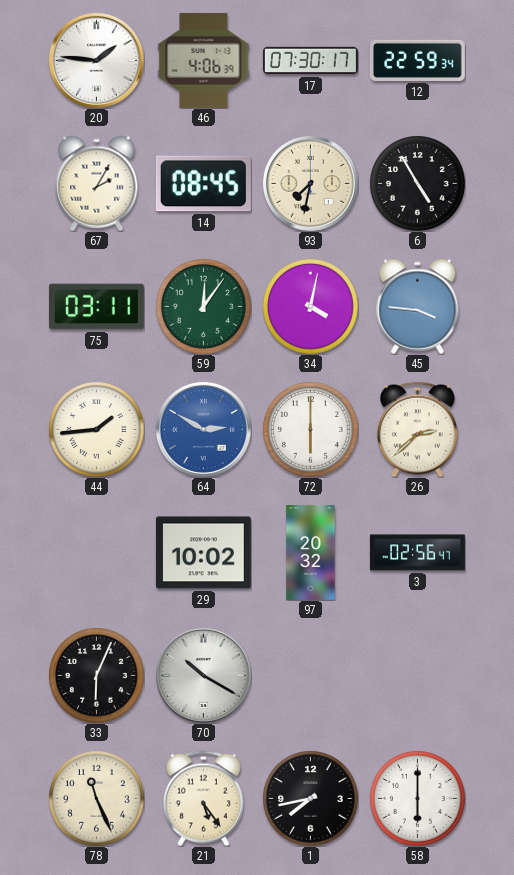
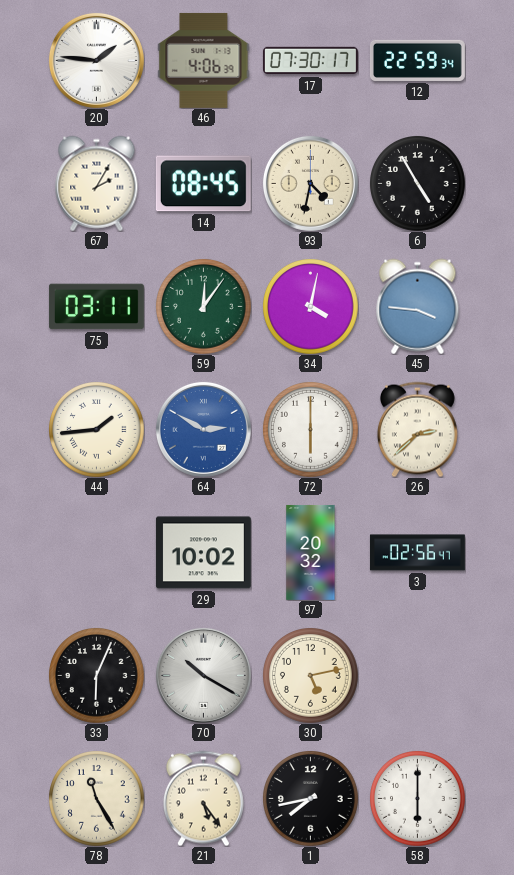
93: 7:32 -> 4:32 (310, 183)
30: none -> 5:13 (311, 676)
78: 11:26 -> 11:25 (97, 799)
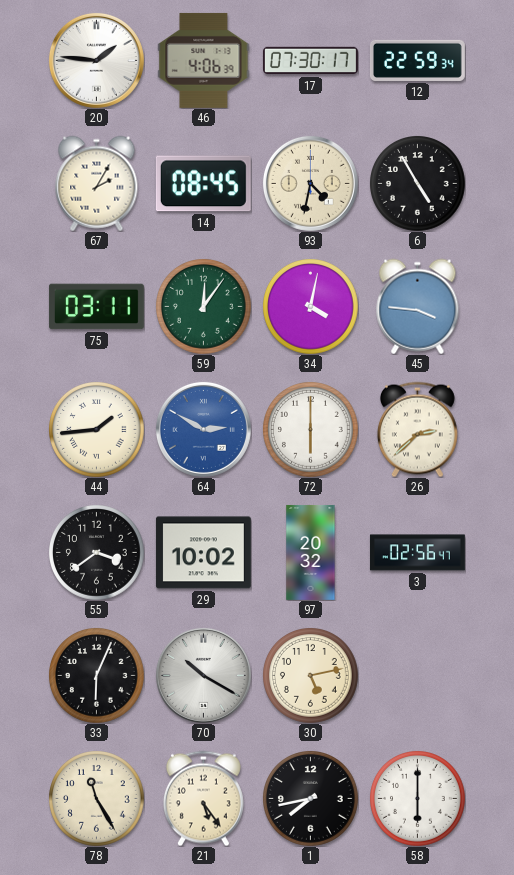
55: none -> 3:39 (97, 553)
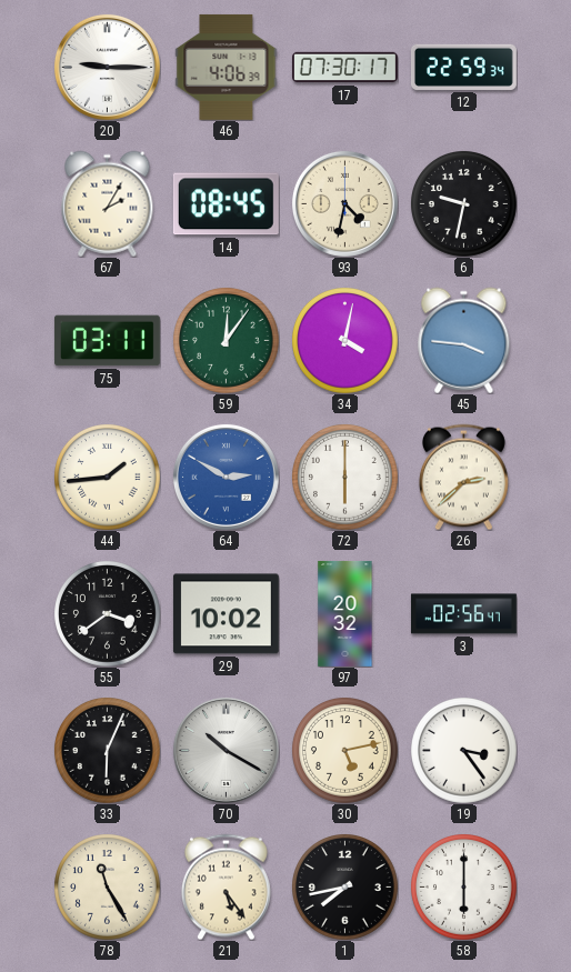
20: 1:46 -> 9:15 (107, 67)
6: 4:55 -> 9:32 (464, 204)
19: none -> 3:24 (464, 751)
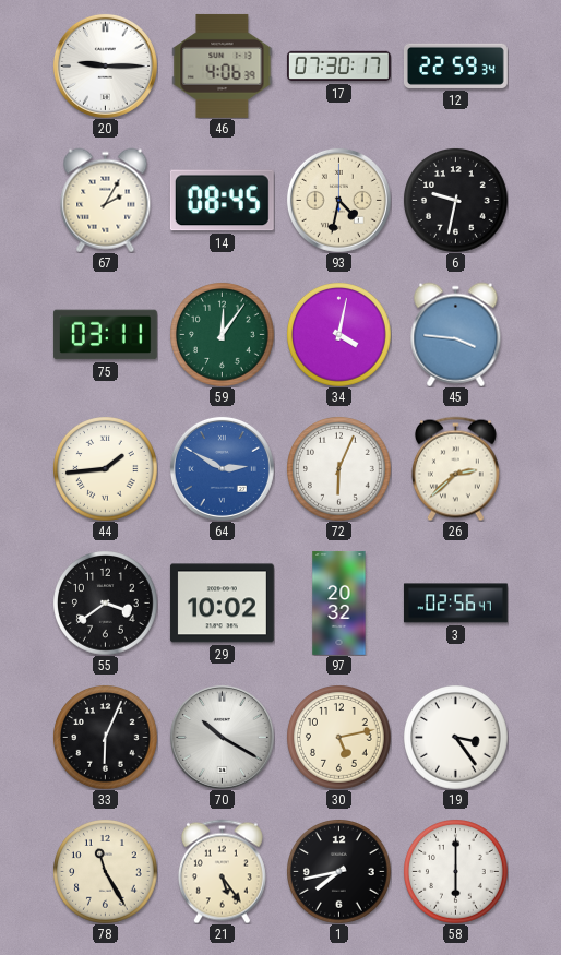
72: 6:00 -> 6:04 (339, 469)
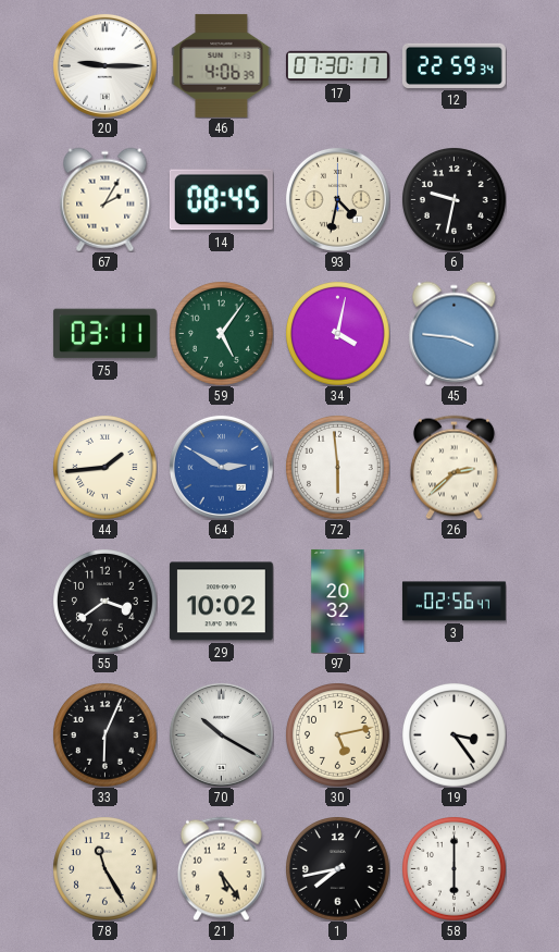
59: 12:06 -> 5:06 (222, 334)
72: 6:04 -> 5:59 (338, 468)
